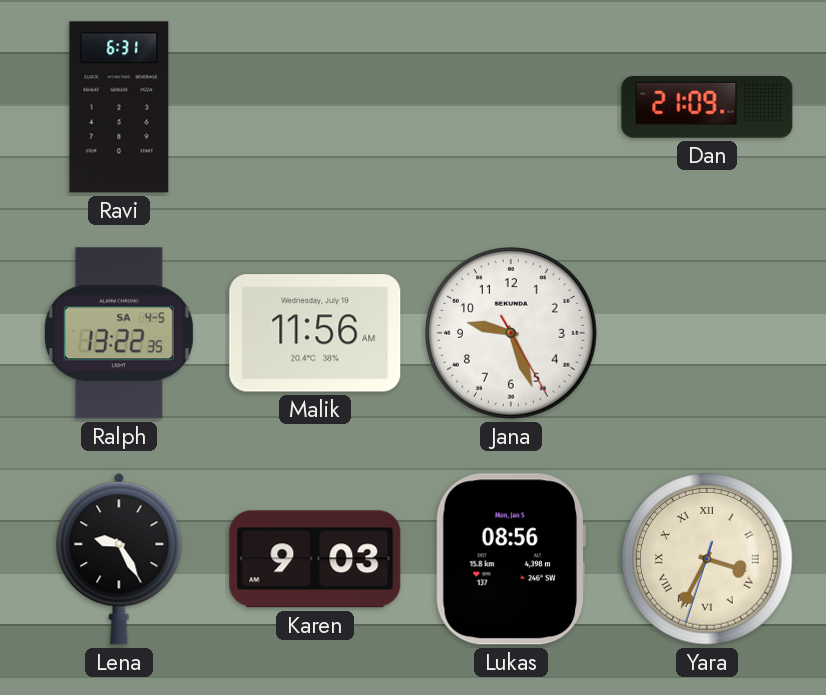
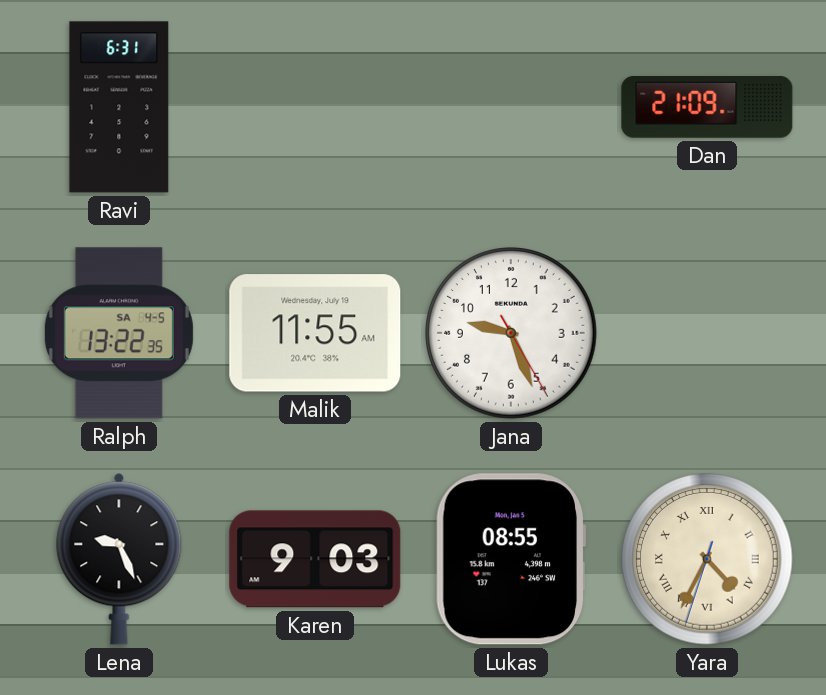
Malik: 11:56 -> 11:55 (315, 333)
Lena: 9:25 -> 9:26 (119, 559)
Lukas: 08:56 -> 08:55 (511, 559)
Yara: 3:34 -> 4:34 (708, 560)
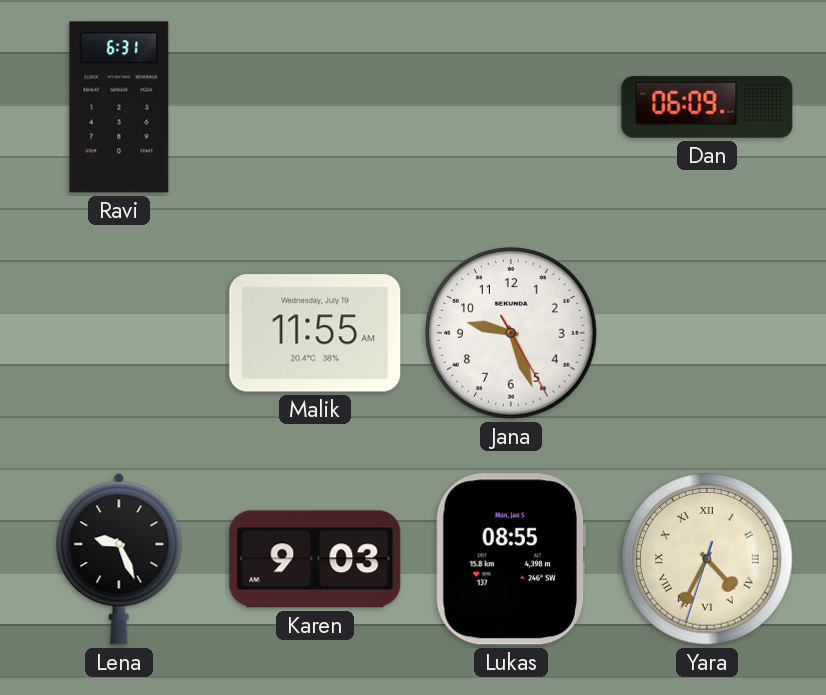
Dan: 21:09 -> 06:09 (707, 108)
Ralph: 13:22 -> none (119, 333)
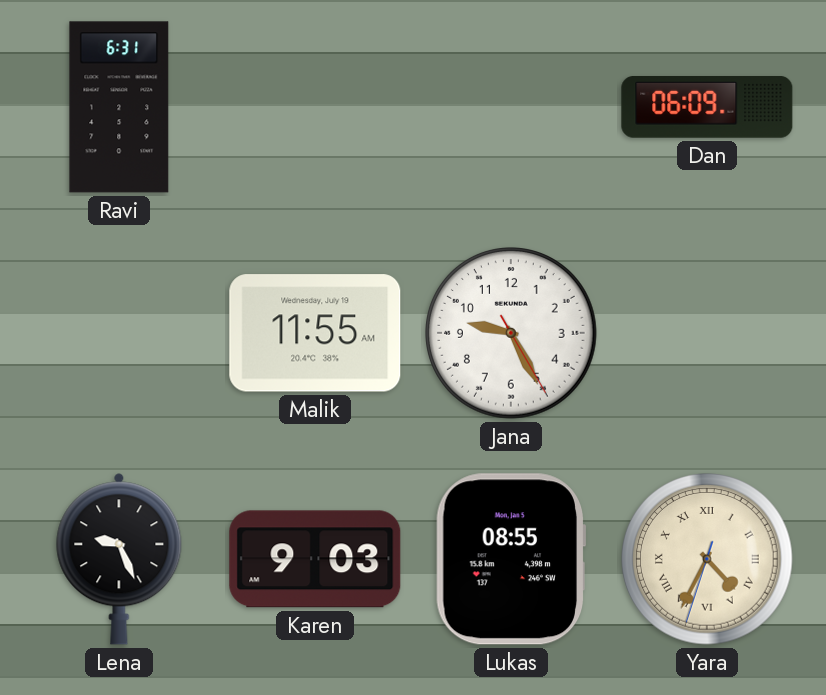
Jana: 9:26 -> 9:25 (512, 334)
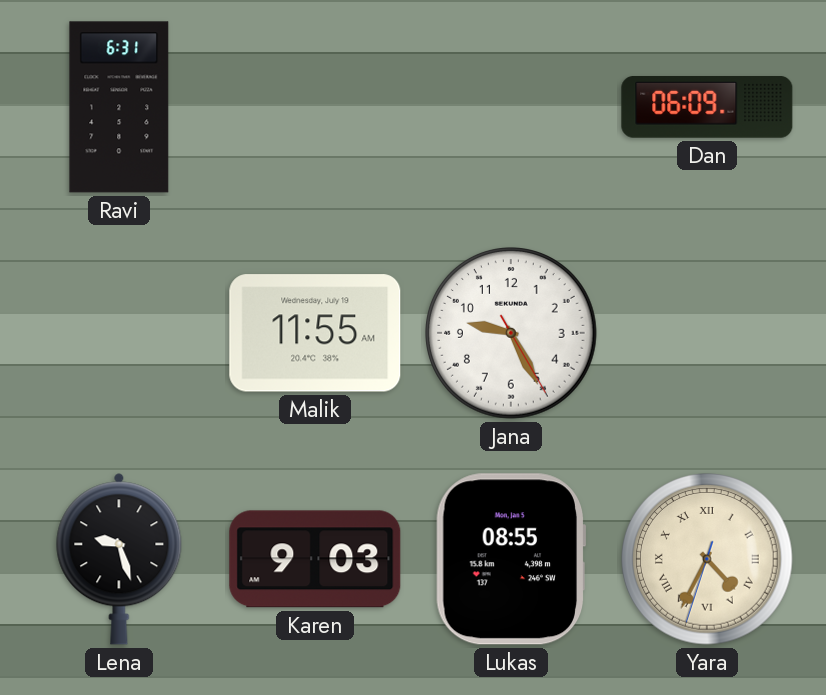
Lena: 9:26 -> 9:27 (119, 559)
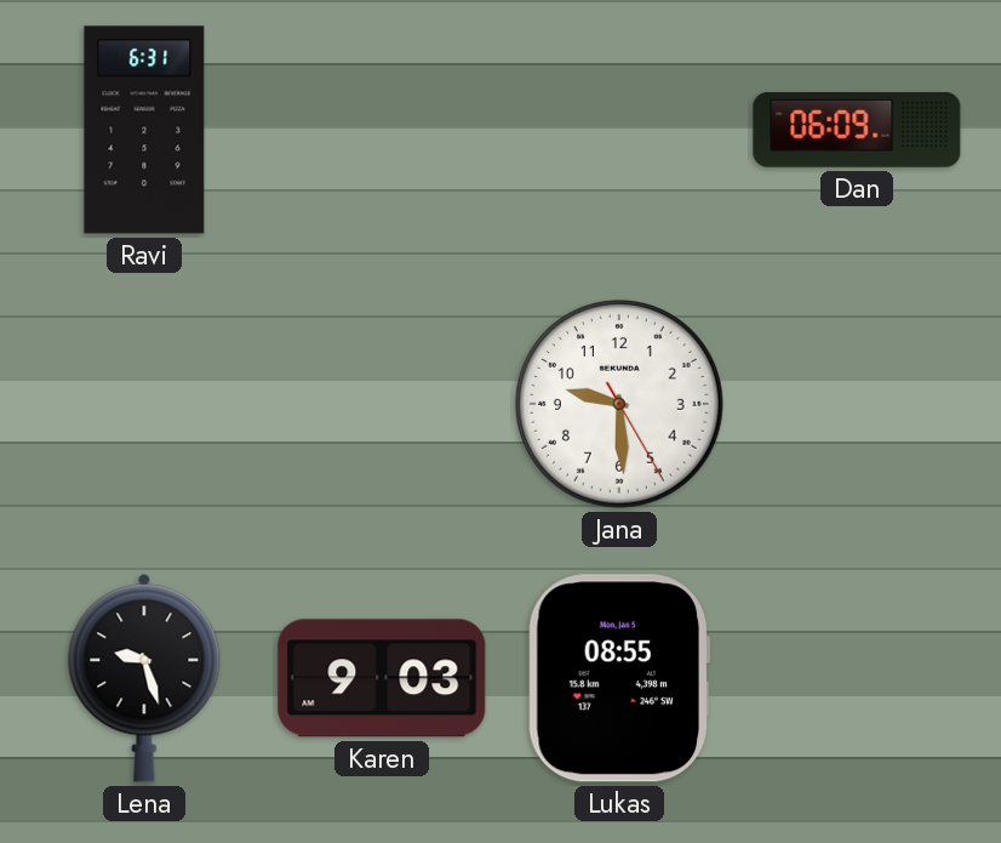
Malik: 11:55 -> none (315, 333)
Jana: 9:25 -> 9:29 (620, 405)
Yara: 4:34 -> none (708, 560)
